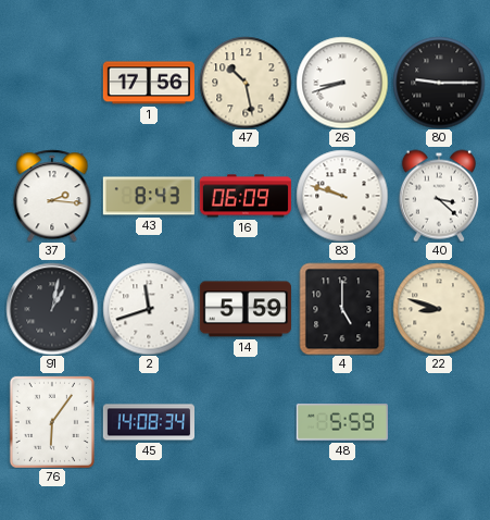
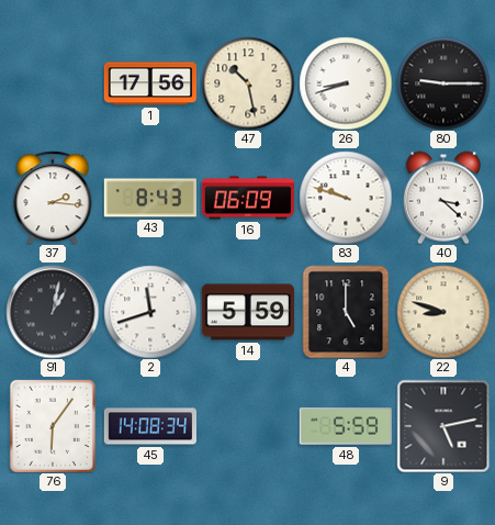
9: none -> 5:13 (443, 426)
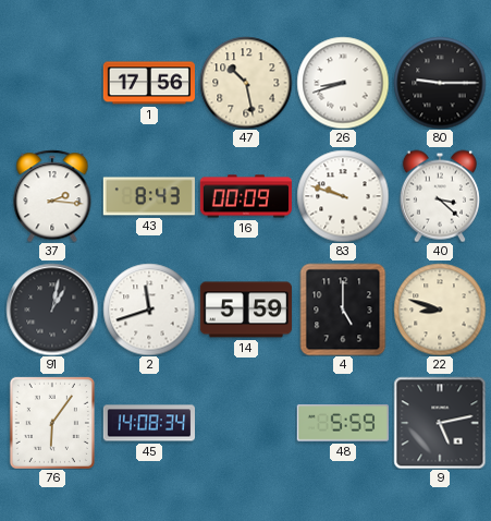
16: 06:09 -> 00:09 (245, 196)
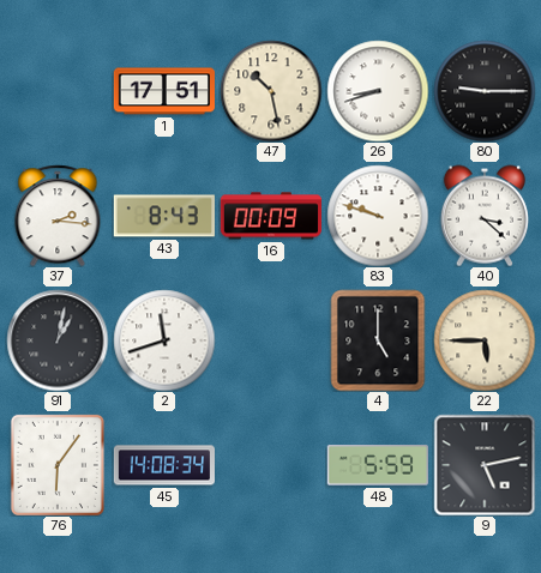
1: 17:56 -> 17:51 (163, 91)
14: 5:59 -> none (245, 310)
22: 8:48 -> 5:45 (485, 340)
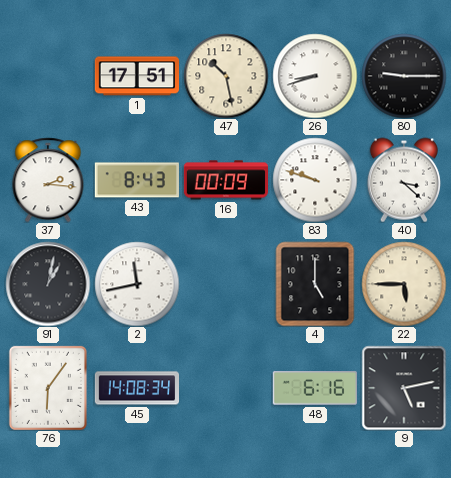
2: 11:42 -> 11:43 (137, 284)
48: 5:59 -> 6:16 (315, 388)
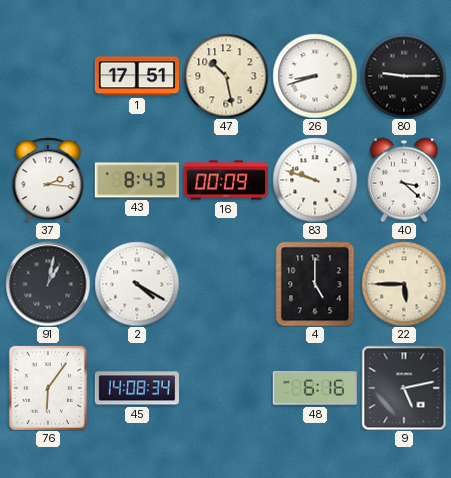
2: 11:43 -> 4:20 (137, 284)
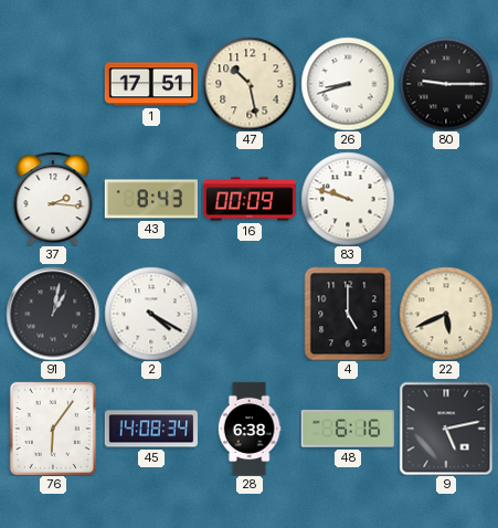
40: 3:22 -> none (404, 180)
22: 5:45 -> 5:41 (446, 314)
28: none -> 6:38 (250, 429)
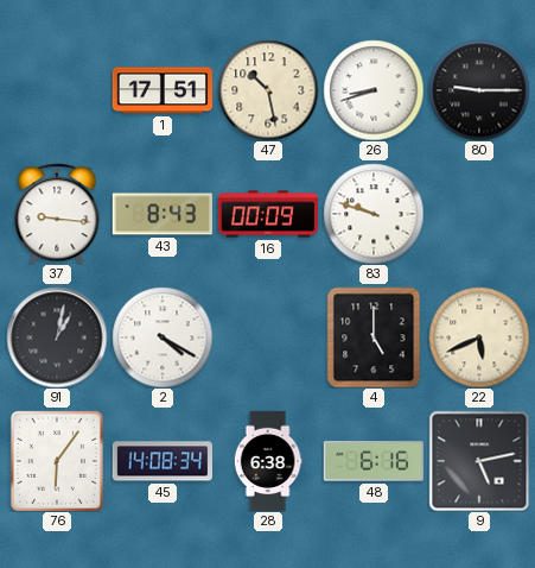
37: 2:16 -> 9:16 (57, 214)
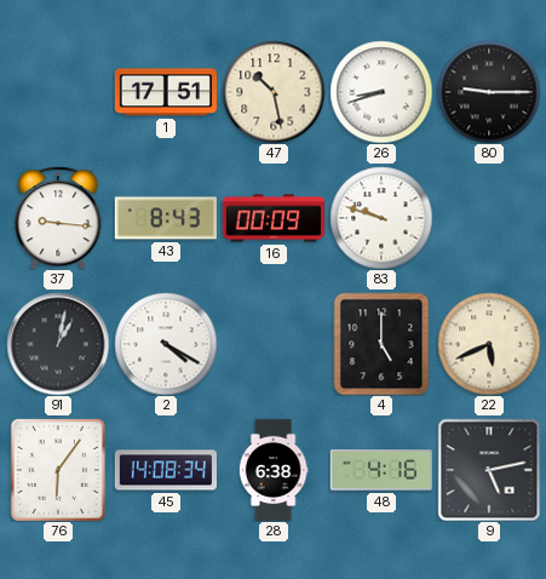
48: 6:16 -> 4:16 (381, 470)
